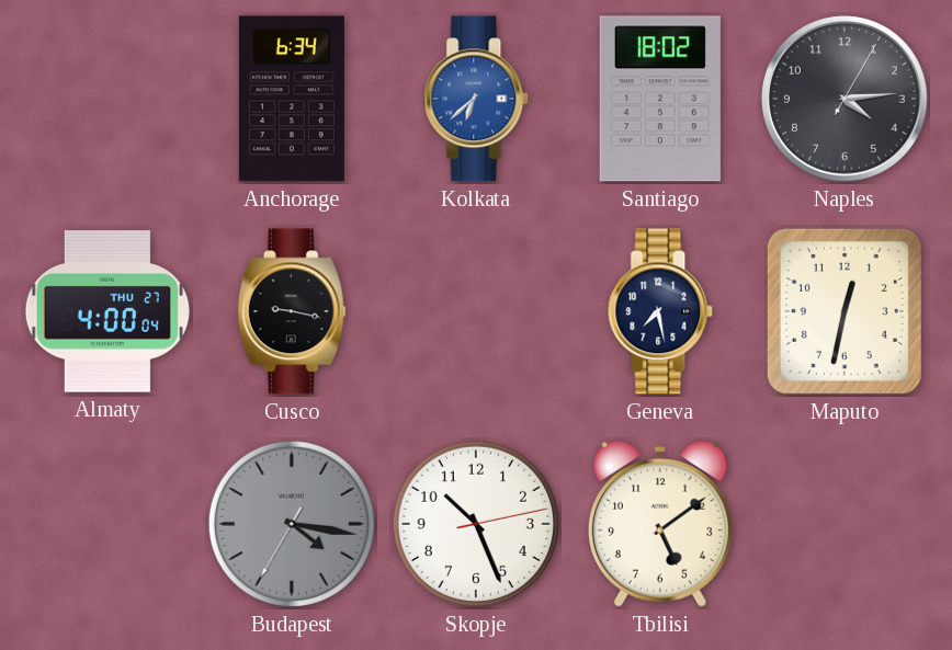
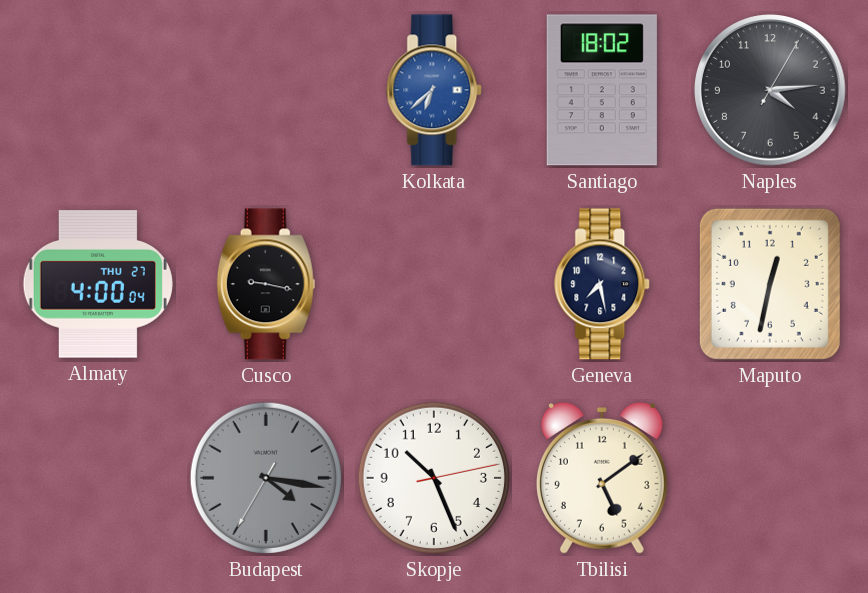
Anchorage: 6:34 -> none (292, 99)
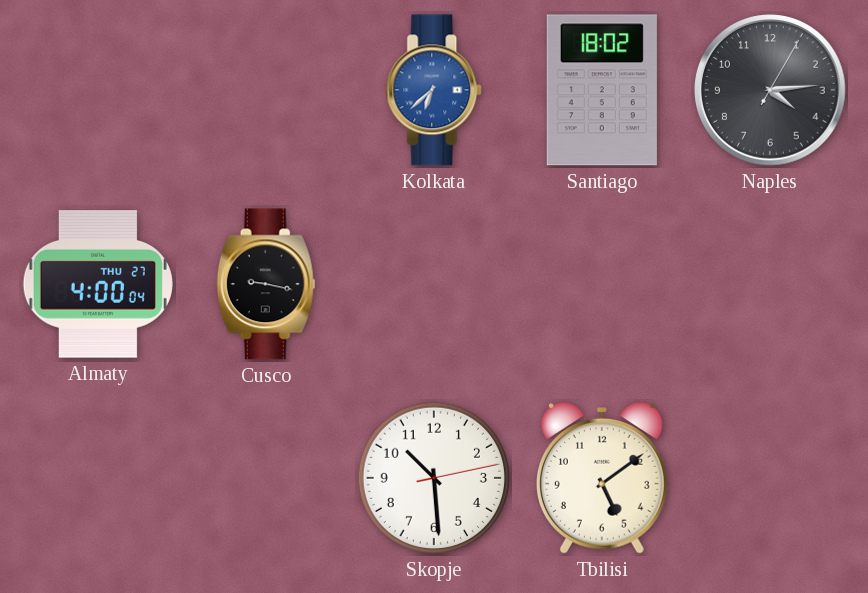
Geneva: 7:28 -> none (603, 284)
Maputo: 12:32 -> none (770, 284)
Budapest: 4:16 -> none (266, 478)
Skopje: 10:26 -> 10:29 (434, 478)
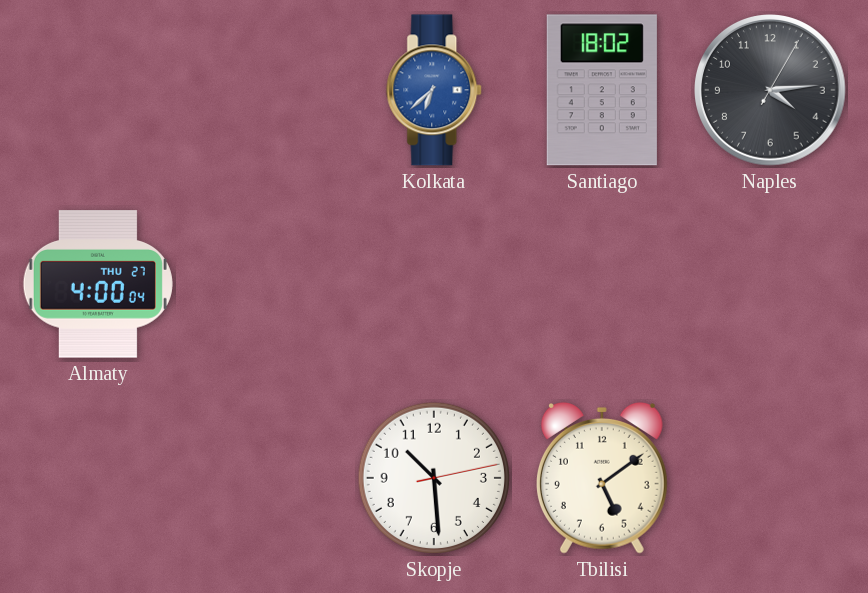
Cusco: 9:17 -> none (266, 284)
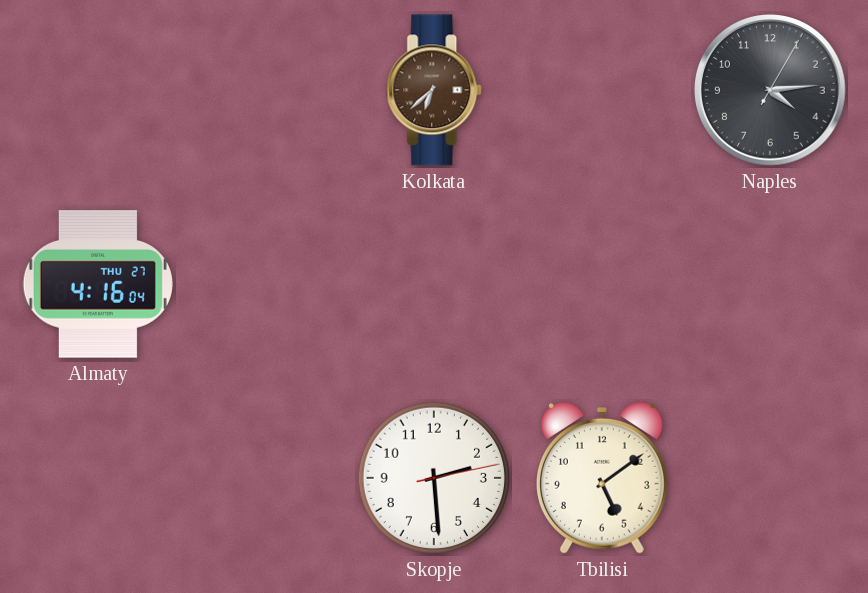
Kolkata dial: blue -> brown (435, 90)
Santiago: 18:02 -> none (602, 90)
Almaty: 4:00 -> 4:16 (98, 284)
Skopje: 10:29 -> 2:29 (434, 478)
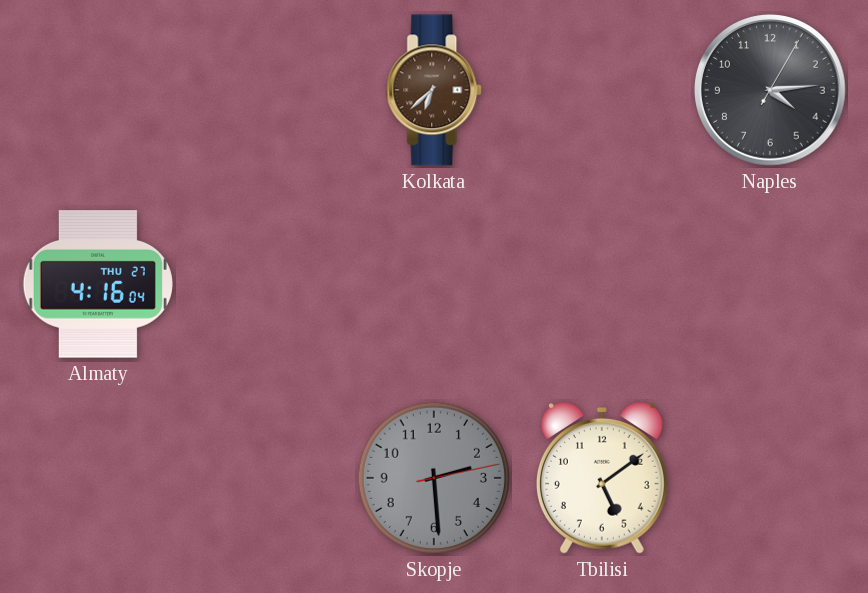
Skopje dial: white -> grey (434, 478)
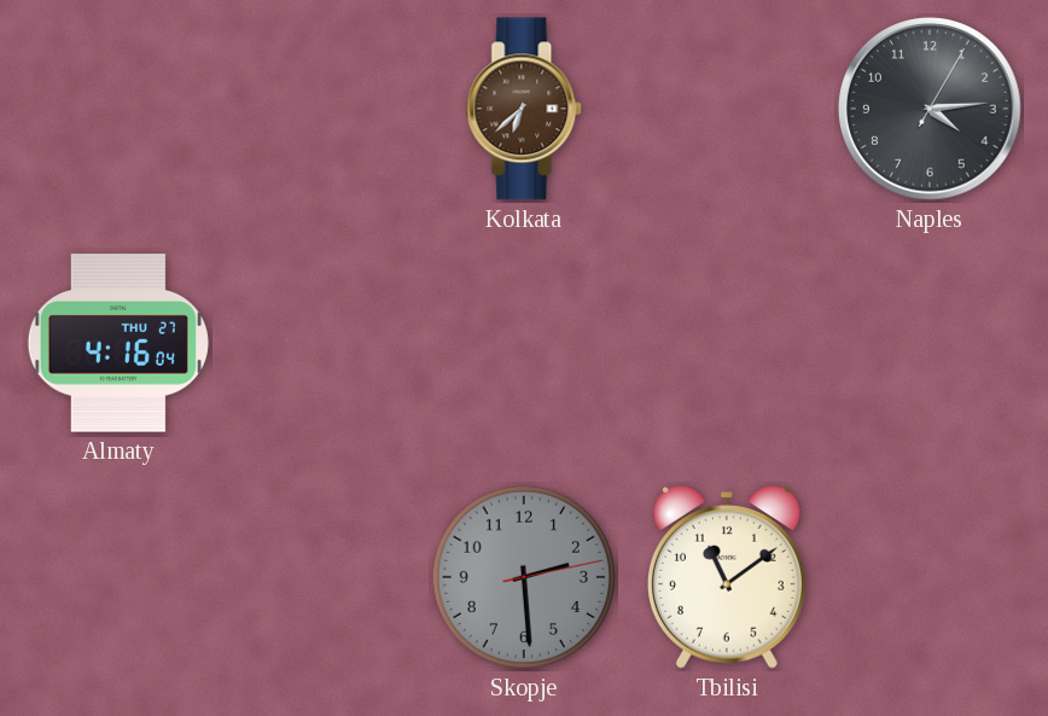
Tbilisi: 5:09 -> 11:09 (727, 578)
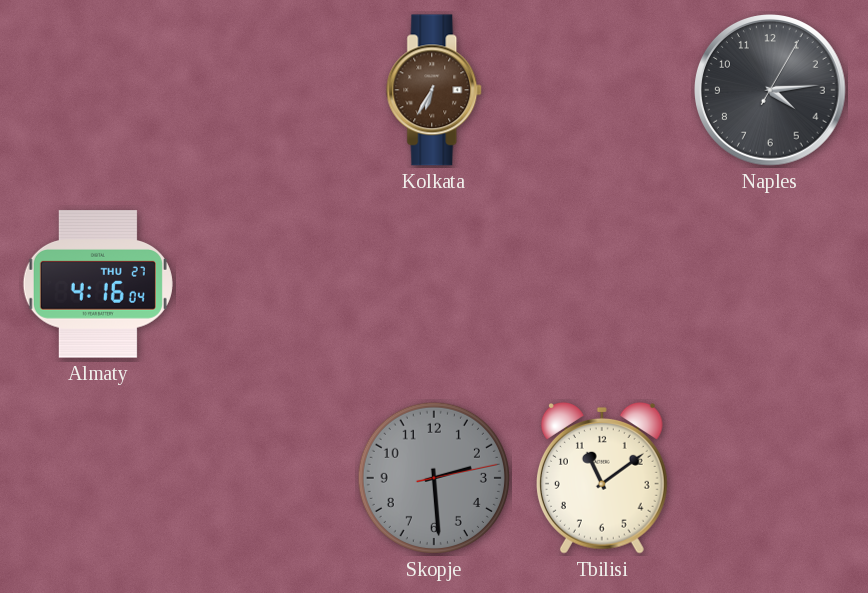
Kolkata: 6:38 -> 6:35 (435, 90)
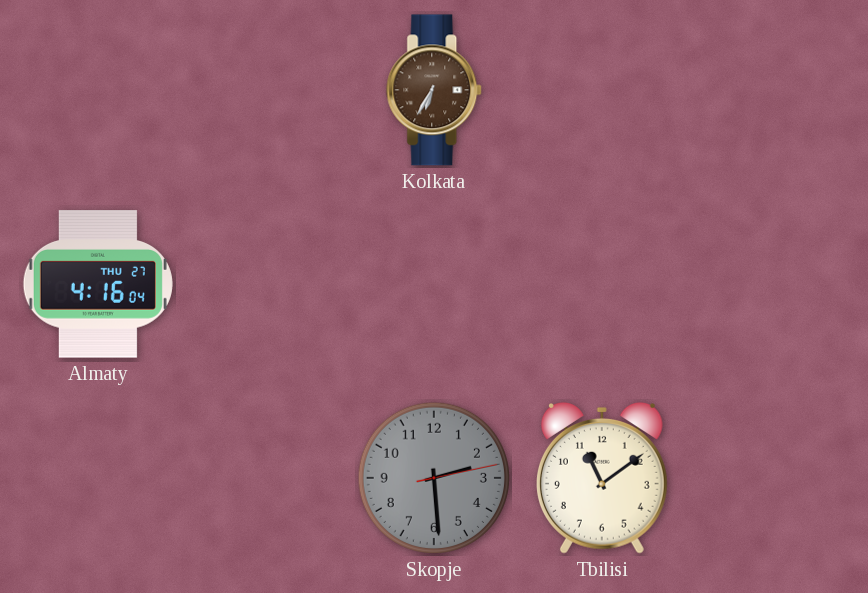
Naples: 4:14 -> none (771, 91)
